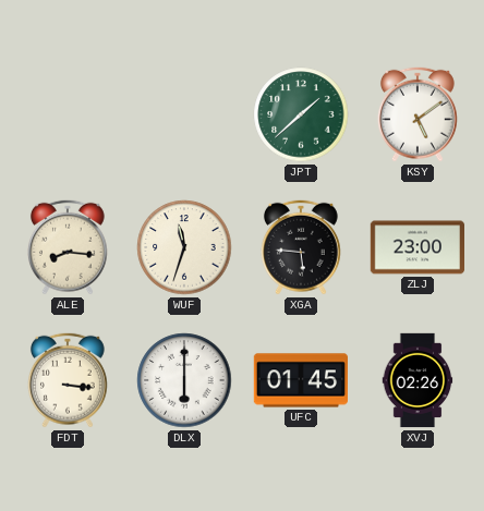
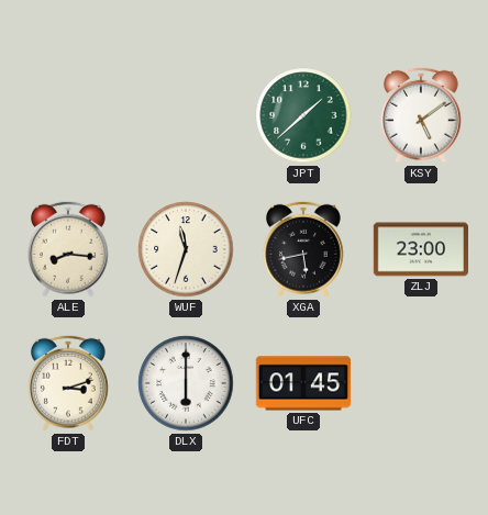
XGA: 5:46 -> 5:43 (303, 249)
FDT: 3:16 -> 3:12 (68, 383)
XVJ: 02:26 -> none (418, 380)
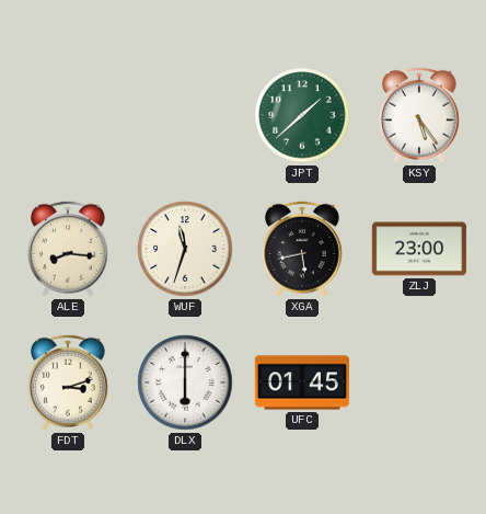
KSY: 5:09 -> 5:24 (419, 115)
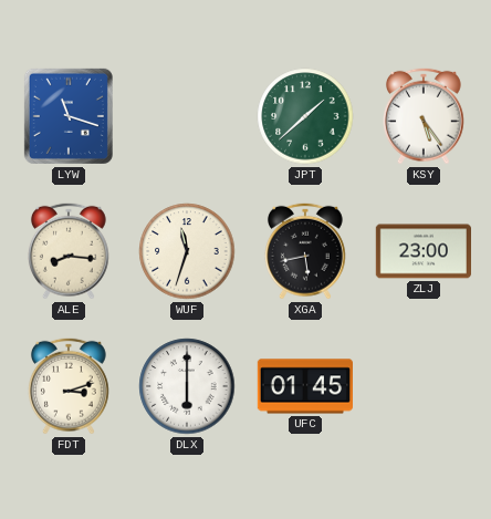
LYW: none -> 11:18 (69, 116)
